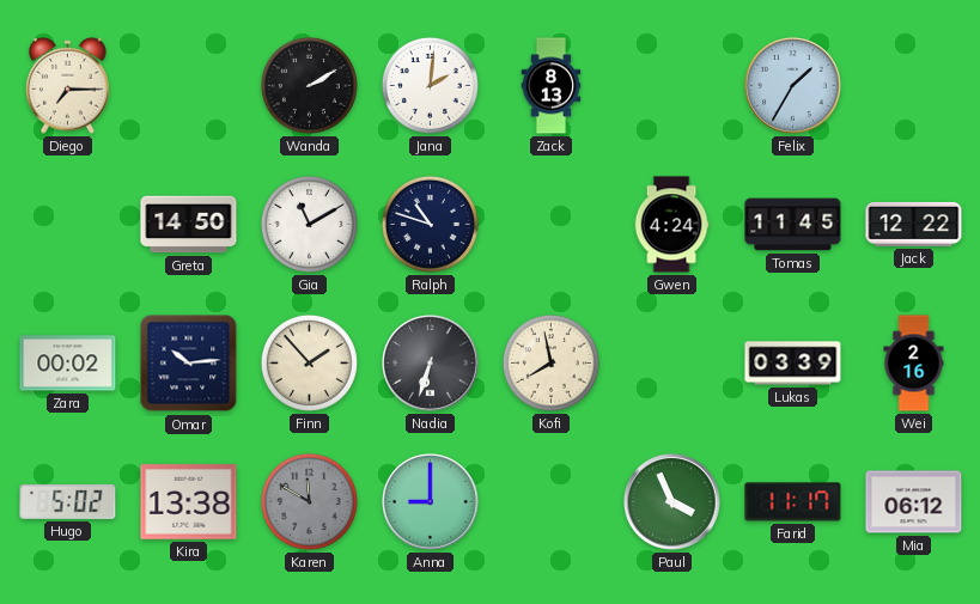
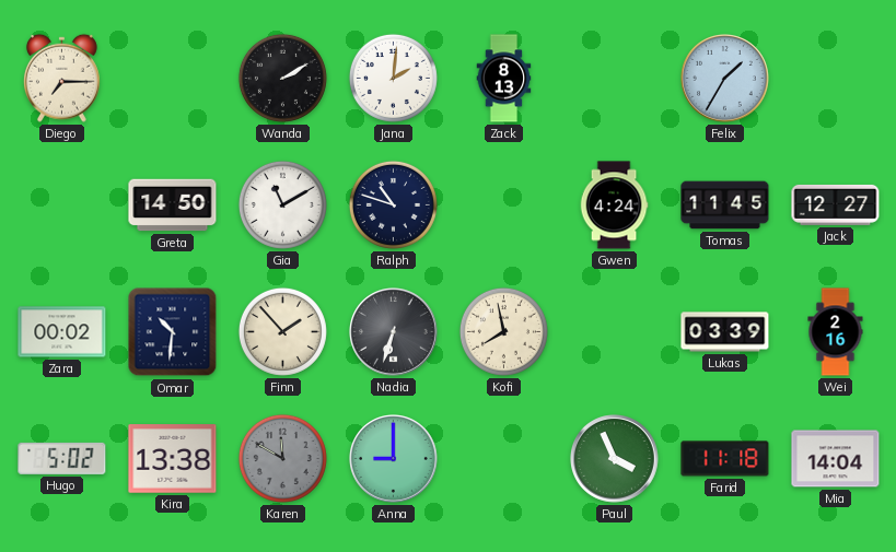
Jack: 12:22 -> 12:27 (836, 204)
Omar: 10:14 -> 10:31 (173, 332)
Farid: 11:17 -> 11:18 (725, 459)
Mia: 06:12 -> 14:04 (836, 459)
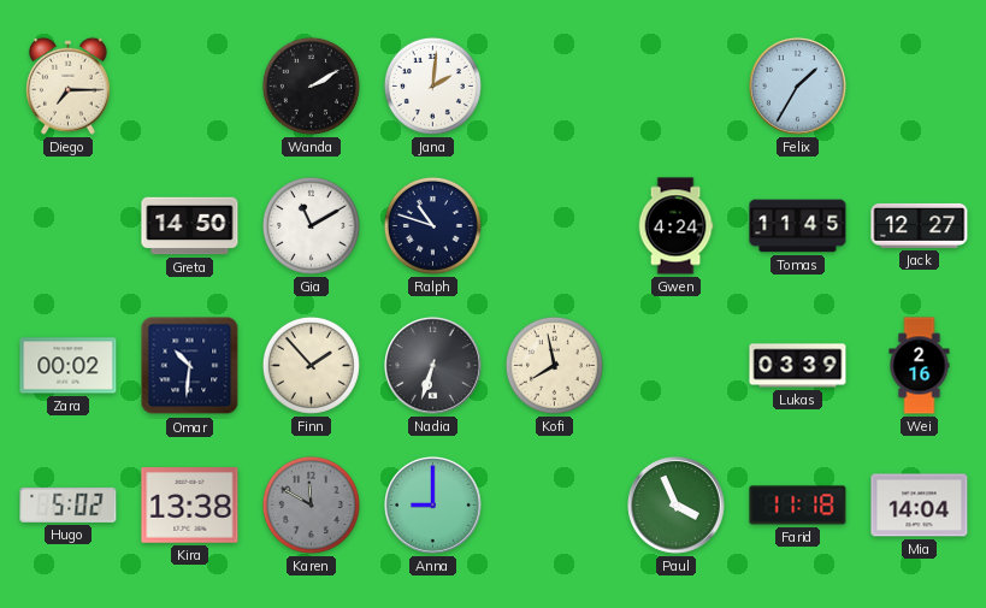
Zack: 8:13 -> none (504, 79)
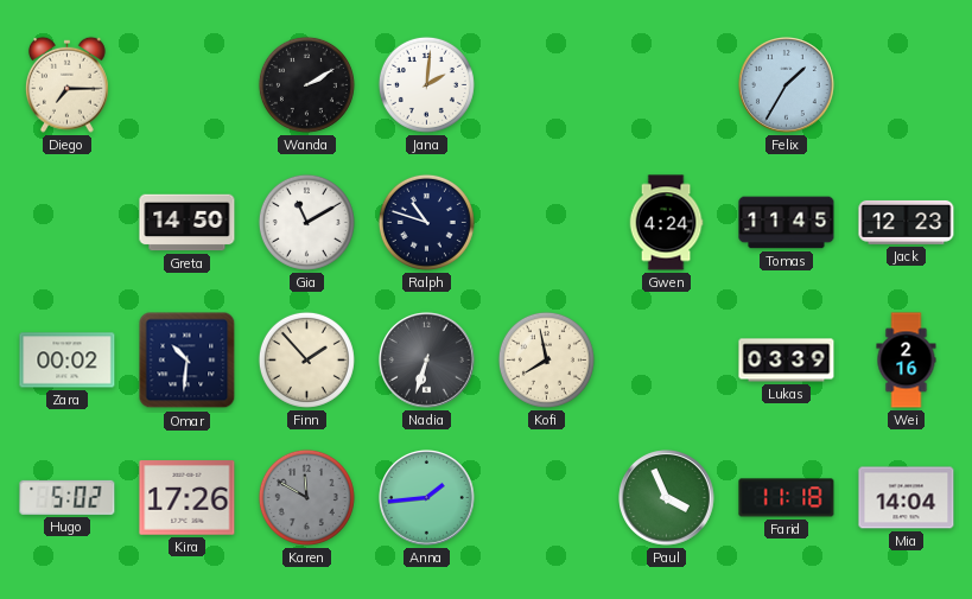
Jack: 12:27 -> 12:23 (907, 222)
Kira: 13:38 -> 17:26 (188, 498)
Anna: 9:00 -> 1:44 (427, 498)
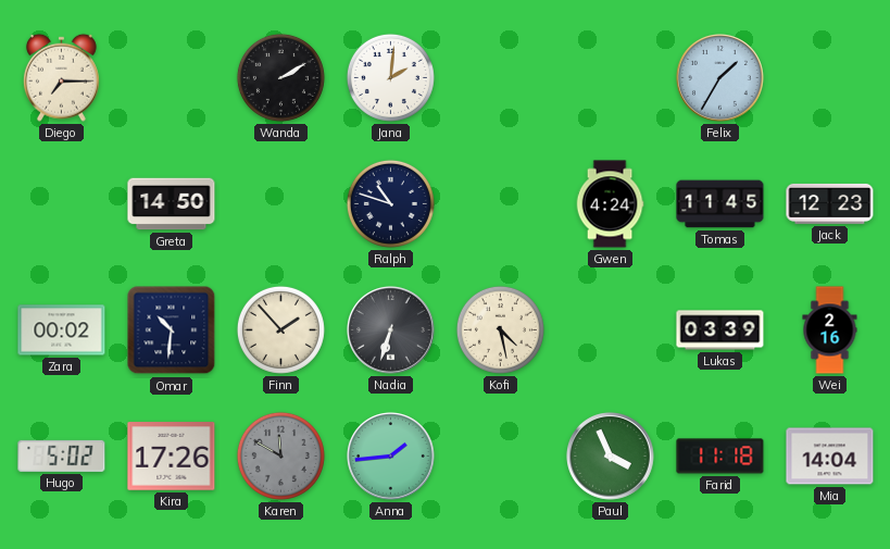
Gia: 11:10 -> none (306, 222)
Kofi: 7:58 -> 4:28 (500, 329)
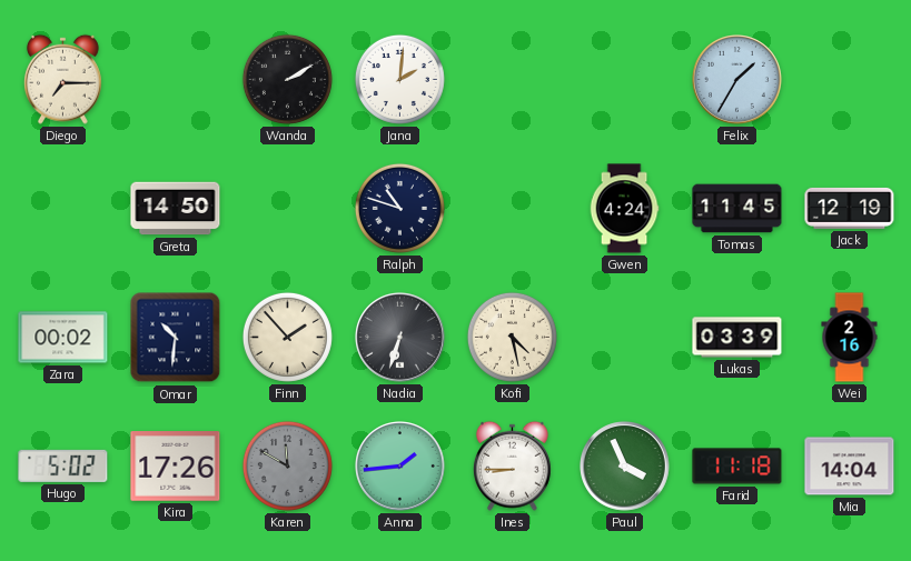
Jack: 12:23 -> 12:19 (850, 208)
Ines: none -> 8:45 (512, 465)
